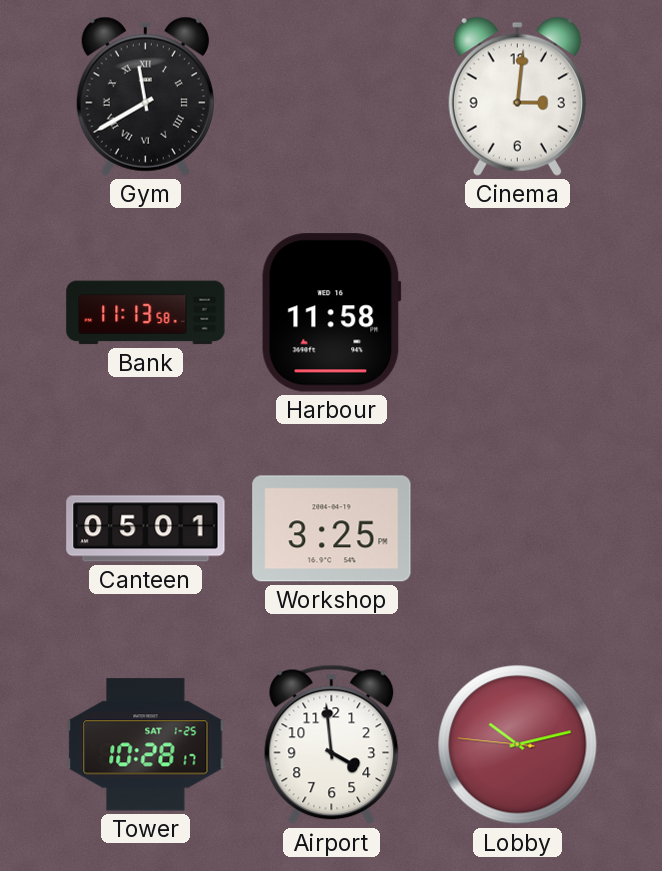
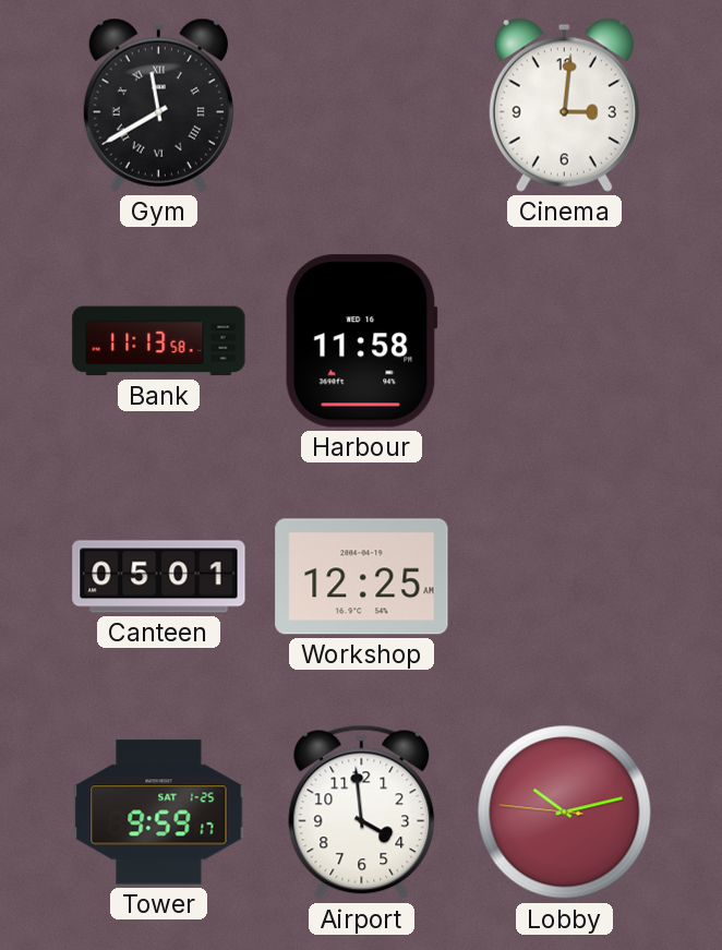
Workshop: 3:25 -> 12:25 (362, 577)
Tower: 10:28 -> 9:59 (159, 813)
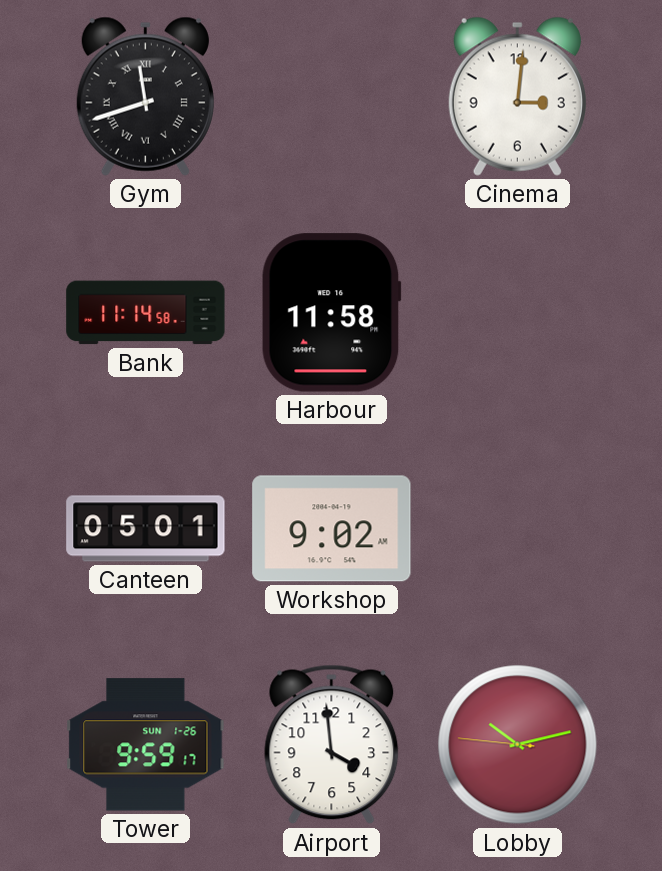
Gym: 11:40 -> 11:42 (145, 96)
Bank: 11:13 -> 11:14 (146, 313)
Workshop: 12:25 -> 9:02 (332, 529)
Tower date: SAT 1-25 -> SUN 1-26 (146, 745)
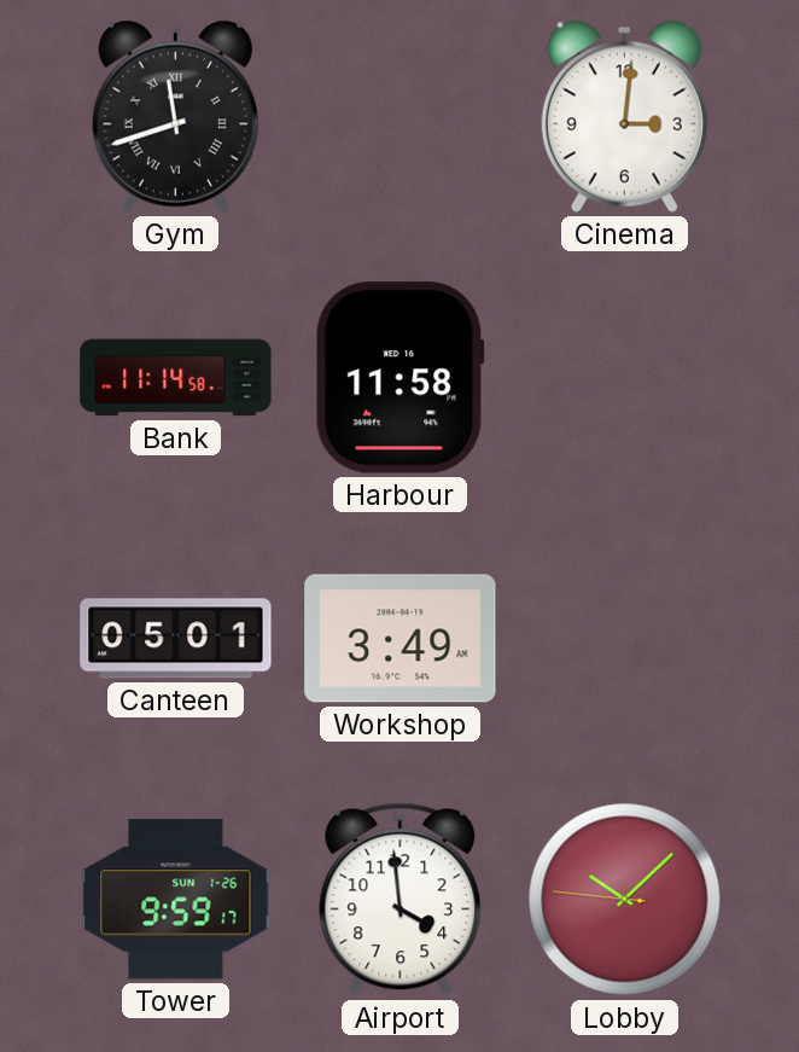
Workshop: 9:02 -> 3:49 (401, 639)
Lobby: 10:12 -> 10:07 (625, 900)
